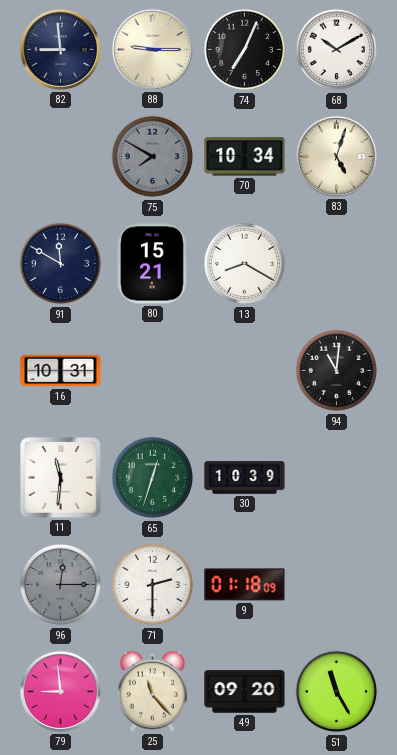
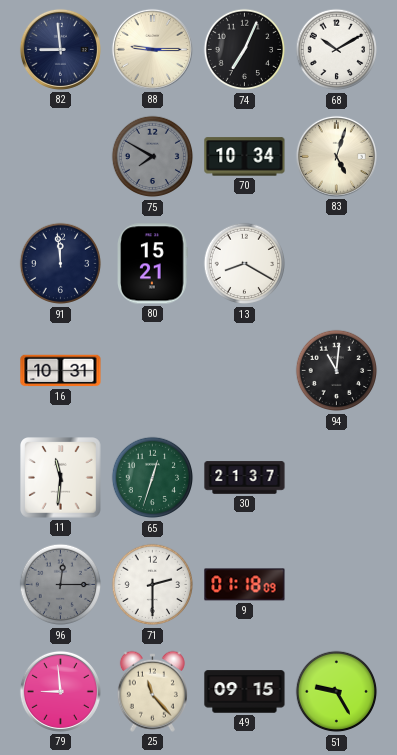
91: 11:50 -> 11:59 (61, 264)
30: 10:39 -> 21:37 (245, 478)
49: 09:20 -> 09:15 (245, 692)
51: 11:25 -> 9:25 (337, 692)
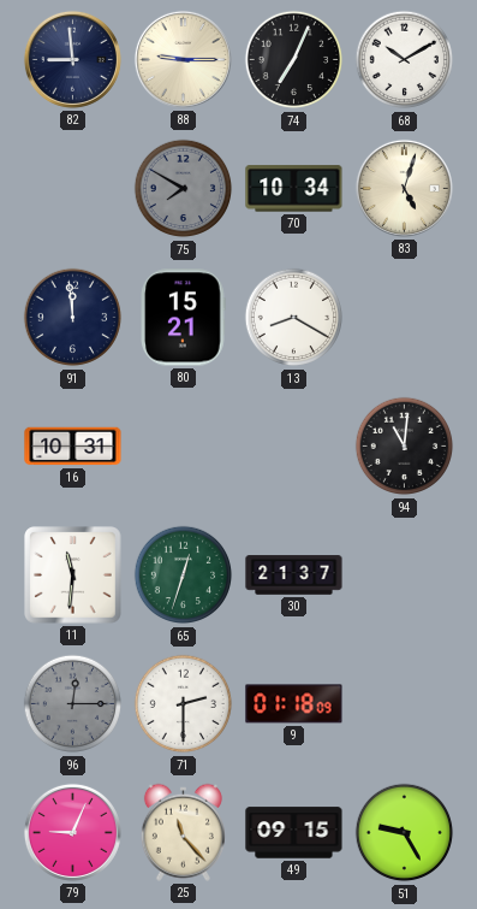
79: 8:59 -> 9:04 (72, 832)
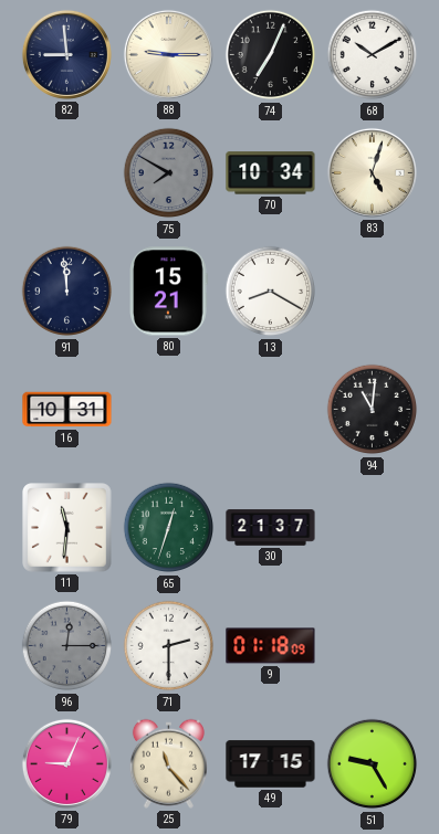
49: 09:15 -> 17:15 (271, 764)
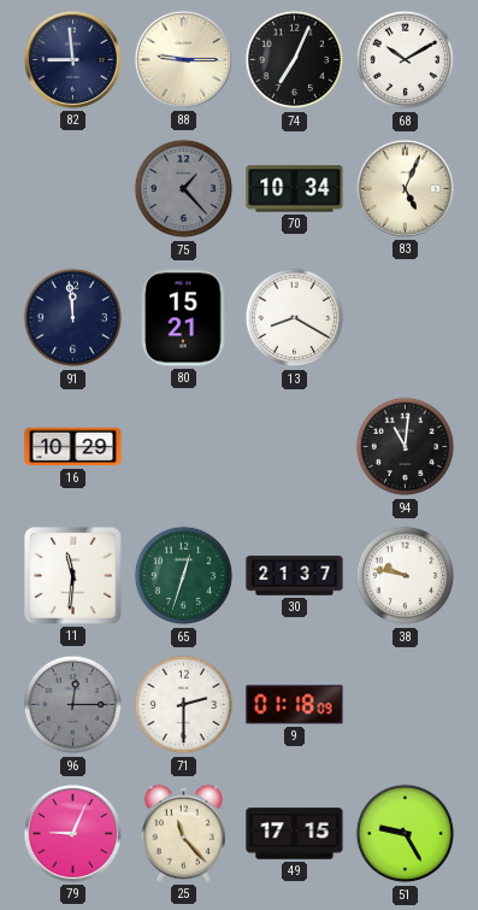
75: 7:50 -> 1:23 (184, 189)
83: 5:03 -> 5:04 (405, 188)
16: 10:31 -> 10:29 (73, 447)
38: none -> 9:47 (406, 576)
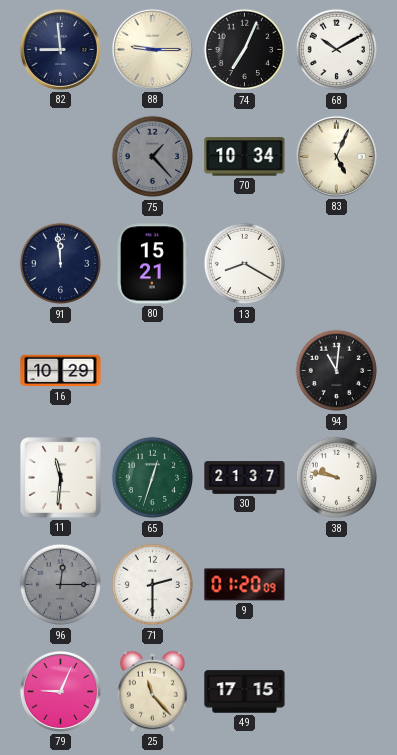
9: 01:18 -> 01:20 (245, 585)
51: 9:25 -> none (406, 834)
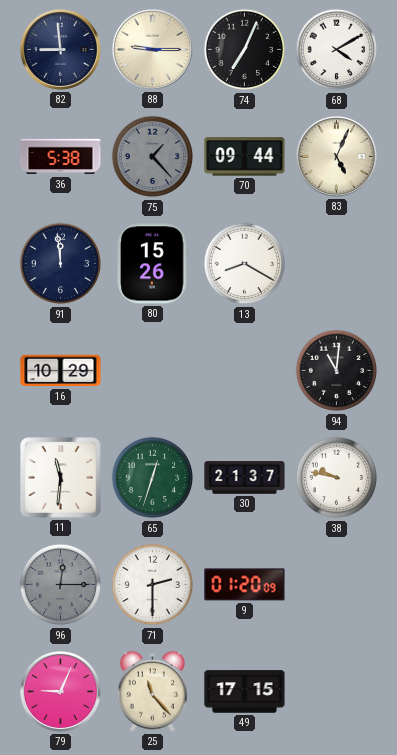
68: 10:10 -> 4:10 (337, 50)
36: none -> 5:38 (61, 157)
70: 10:34 -> 09:44 (245, 157)
80: 15:21 -> 15:26 (153, 264)
